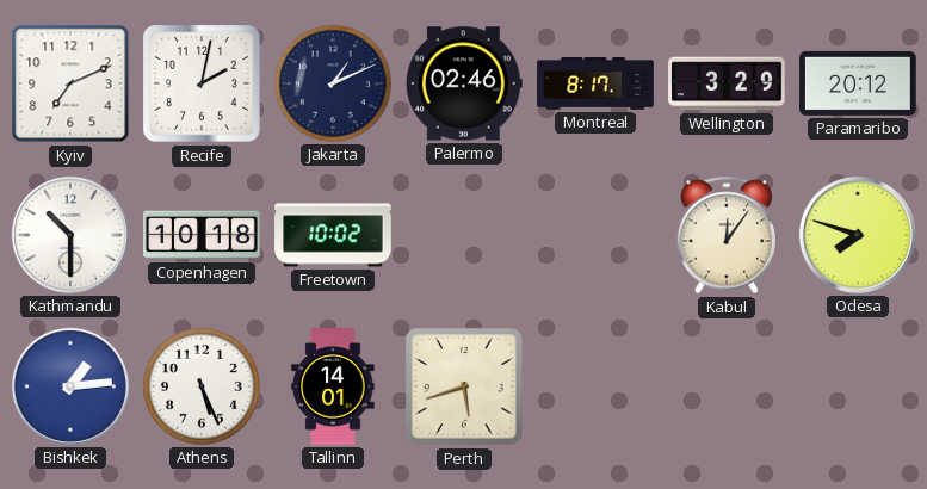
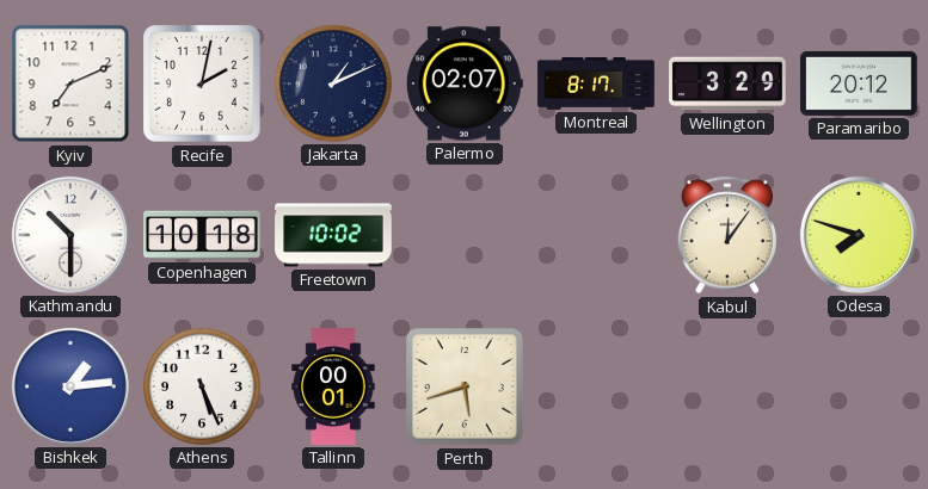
Palermo: 02:46 -> 02:07 (465, 83)
Tallinn: 14:01 -> 00:01 (333, 386)
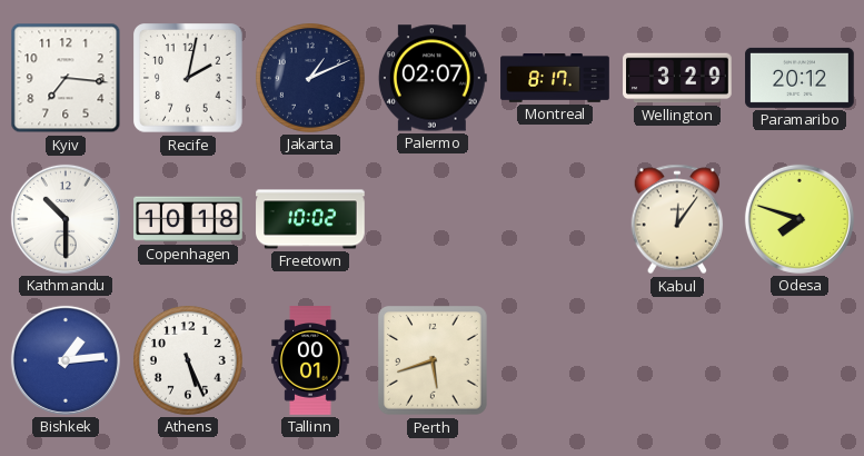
Kyiv: 7:11 -> 7:16 (66, 78)
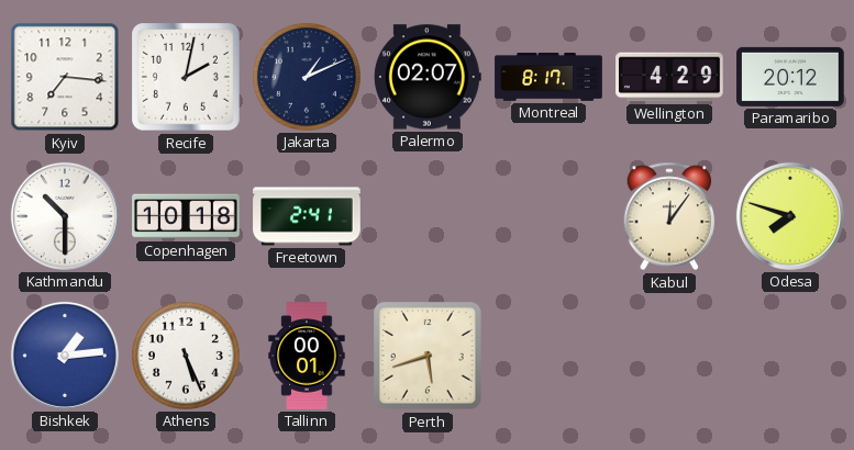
Wellington: 3:29 -> 4:29 (669, 77)
Freetown: 10:02 -> 2:41 (307, 216)
